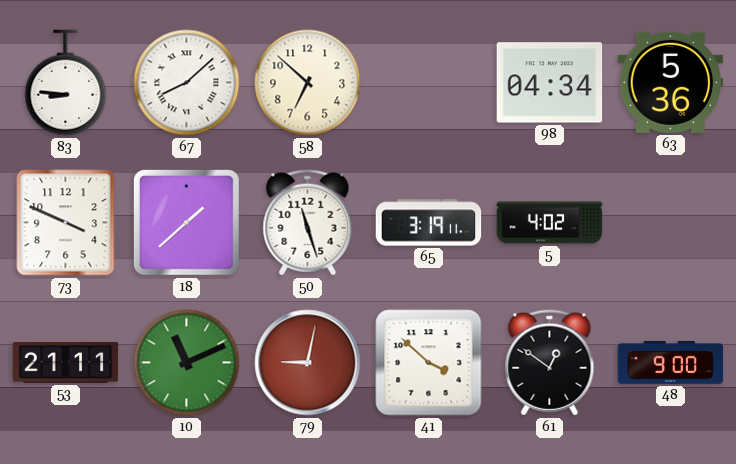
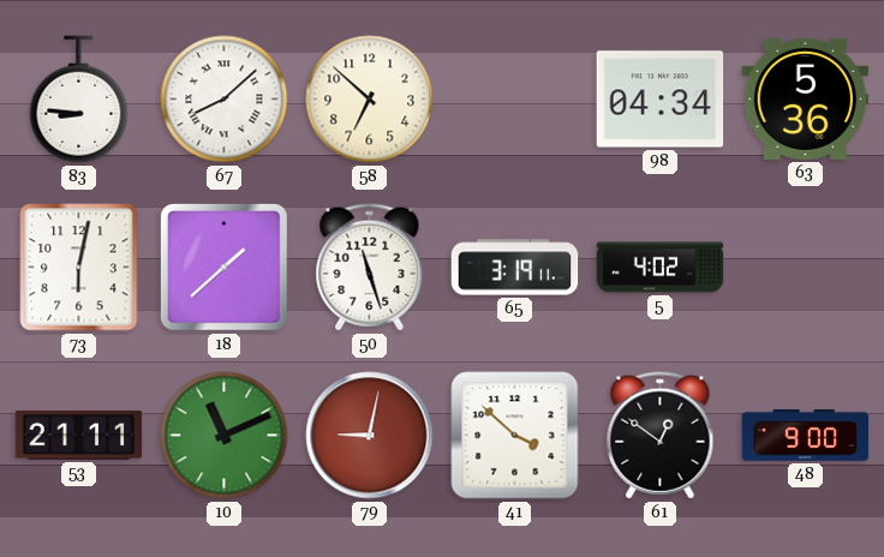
73: 3:49 -> 6:02 (79, 268)
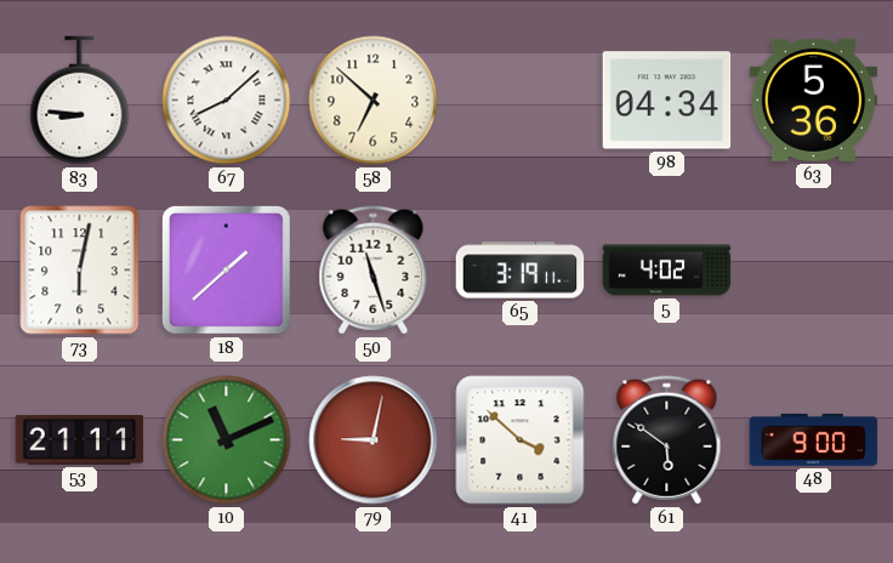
61: 12:51 -> 5:51 (667, 440)
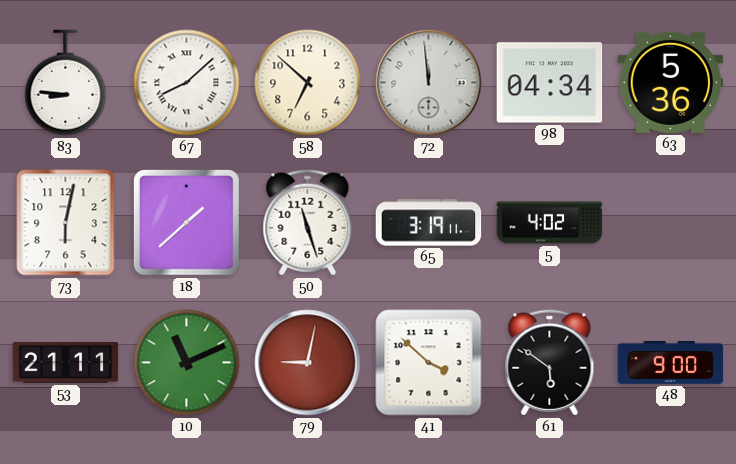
72: none -> 11:59 (429, 83)
